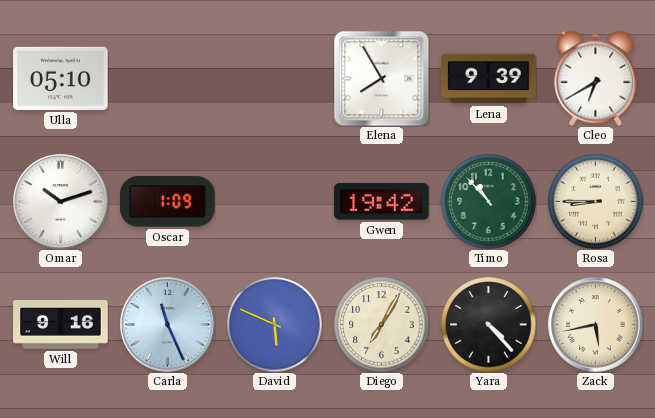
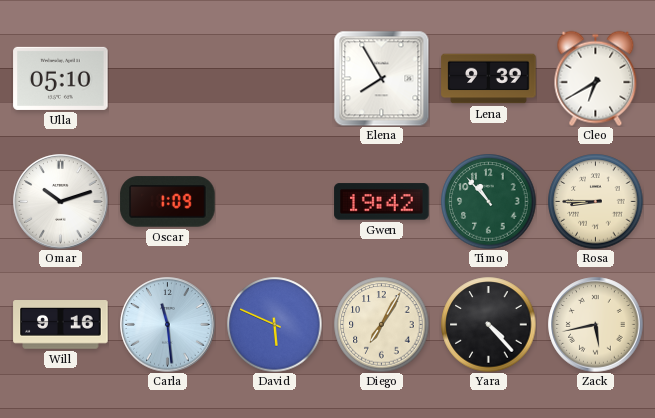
Carla: 11:26 -> 11:29 (168, 325)
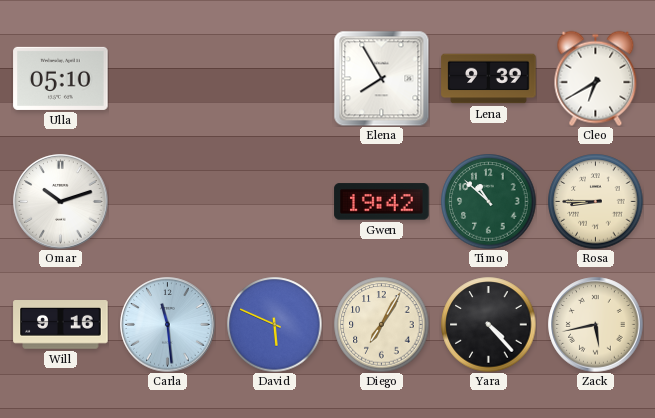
Oscar: 1:09 -> none (168, 202)
Timo: 10:53 -> 10:52 (488, 201)
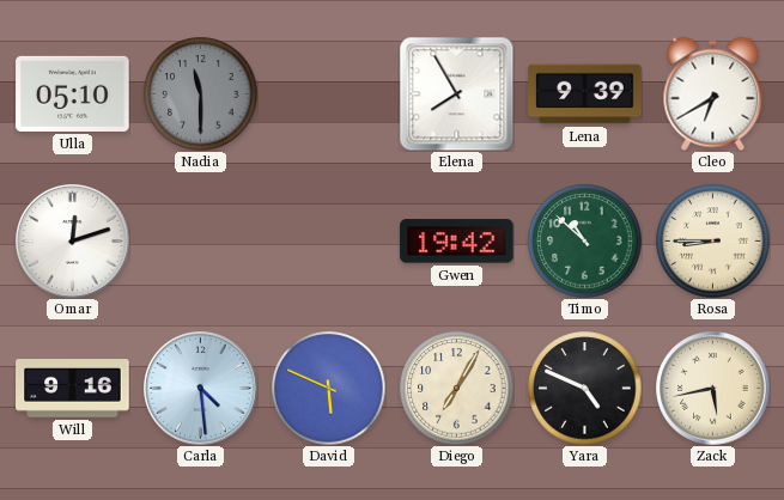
Nadia: none -> 11:30 (200, 93)
Omar: 10:12 -> 12:12 (73, 242)
Carla: 11:29 -> 4:29 (201, 389)
Yara: 4:23 -> 4:49 (584, 388)
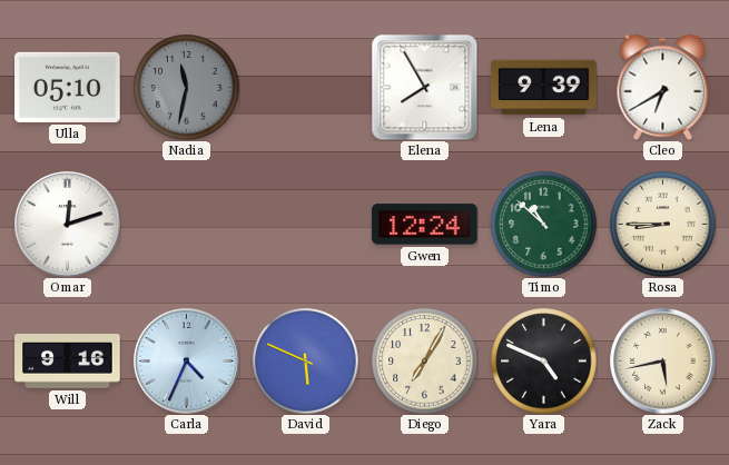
Nadia: 11:30 -> 11:32 (186, 87)
Gwen: 19:42 -> 12:24 (425, 225)
Carla: 4:29 -> 4:34 (187, 362)
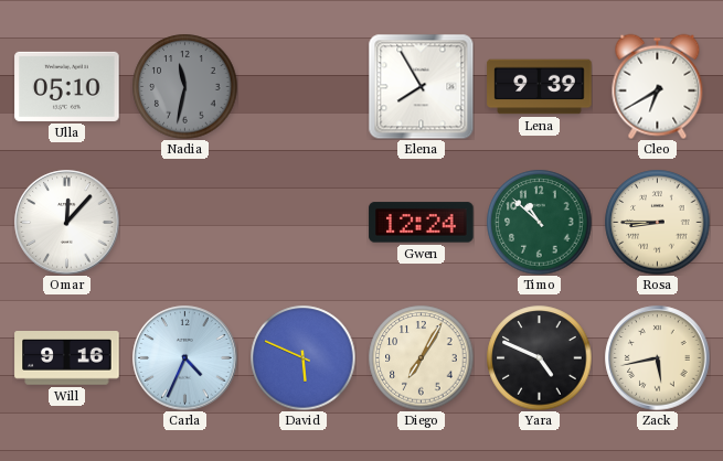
Omar: 12:12 -> 12:07 (67, 223)
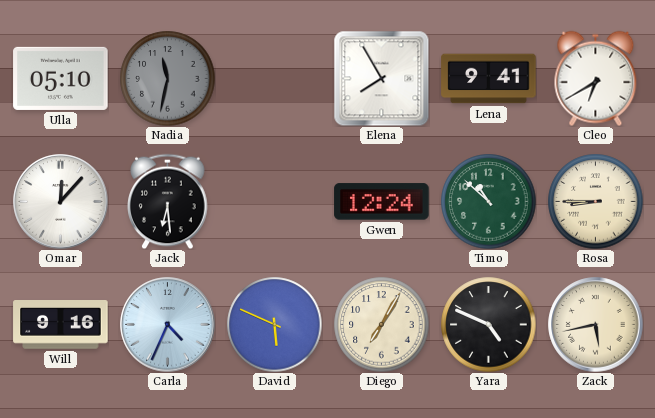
Lena: 9:39 -> 9:41 (489, 79)
Jack: none -> 6:29 (168, 201)
